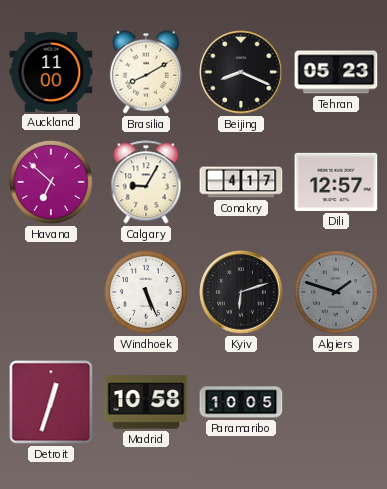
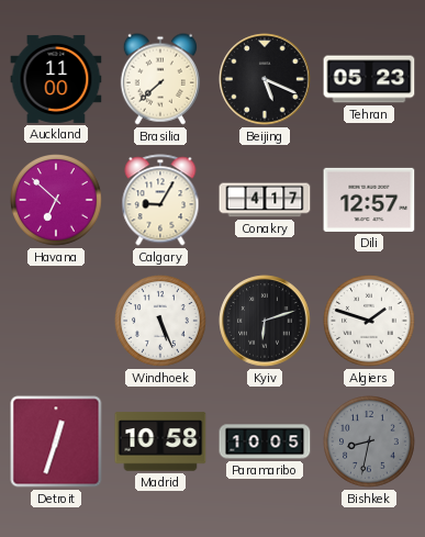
Brasilia: 8:10 -> 7:38 (160, 79)
Beijing: 8:19 -> 5:19 (265, 79)
Algiers dial: grey -> white (370, 322)
Bishkek: none -> 8:32 (370, 443)
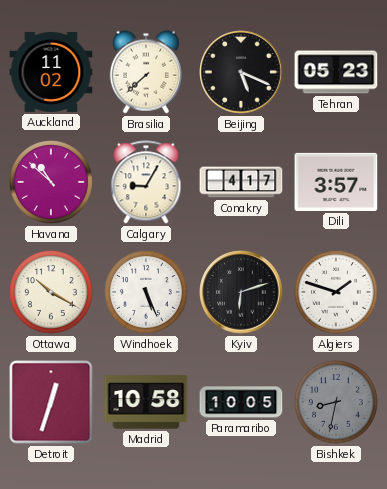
Auckland: 11:00 -> 11:02 (51, 72)
Havana: 6:52 -> 10:52 (52, 183)
Dili: 12:57 -> 3:57 (336, 182)
Ottawa: none -> 10:20 (52, 293)
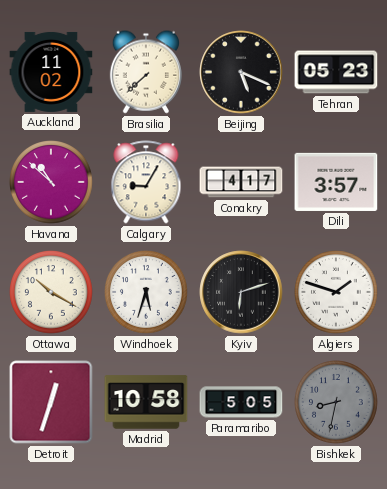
Windhoek: 5:26 -> 5:33 (147, 293)
Paramaribo: 10:05 -> 5:05 (241, 402)
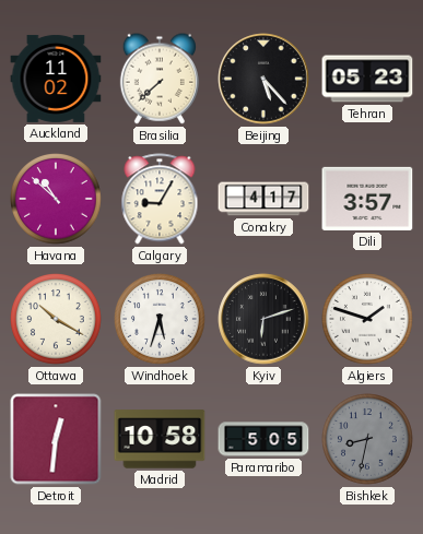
Beijing: 5:19 -> 5:23 (263, 79)
Detroit: 12:33 -> 12:31 (56, 439)
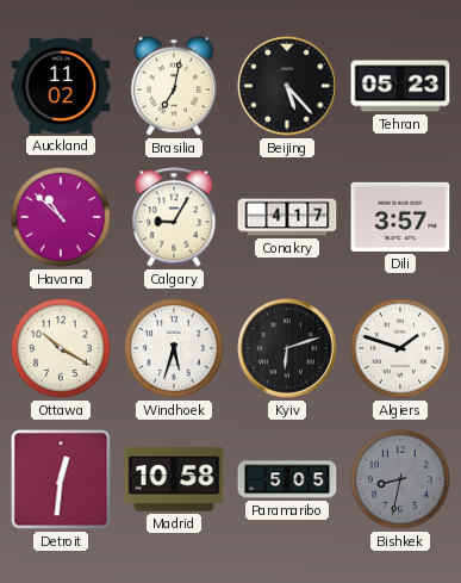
Brasilia: 7:38 -> 7:02 (174, 86)
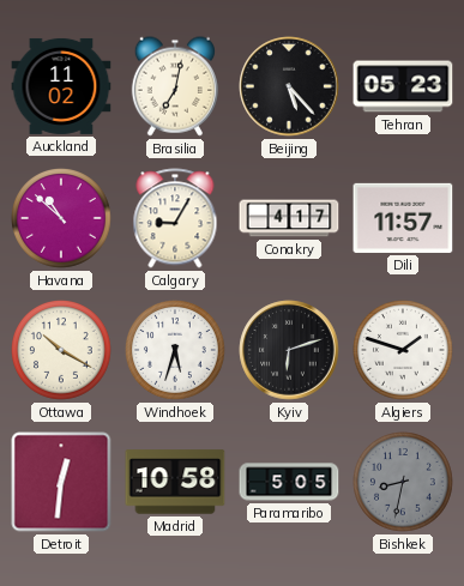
Dili: 3:57 -> 11:57 (403, 218)
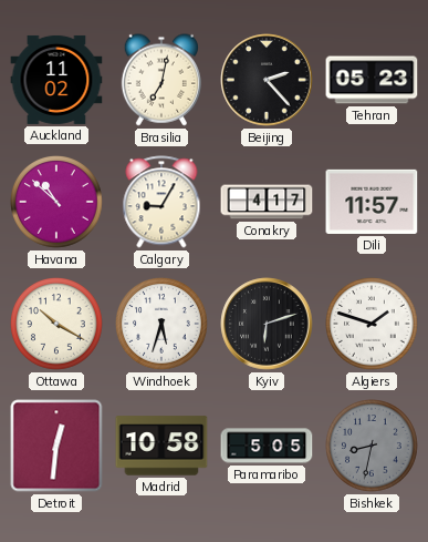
Beijing: 5:23 -> 2:23 (267, 80)
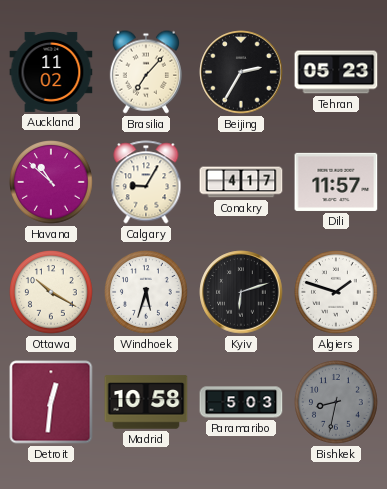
Brasilia: 7:02 -> 7:07 (146, 72)
Beijing: 2:23 -> 2:35 (241, 72)
Paramaribo: 5:05 -> 5:03 (241, 402)
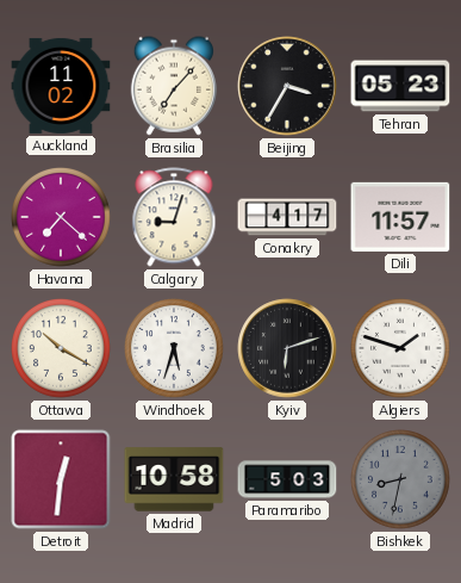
Beijing: 2:35 -> 3:35 (287, 86)
Havana: 10:52 -> 7:22 (62, 218)
Calgary: 9:05 -> 9:03 (174, 217)
